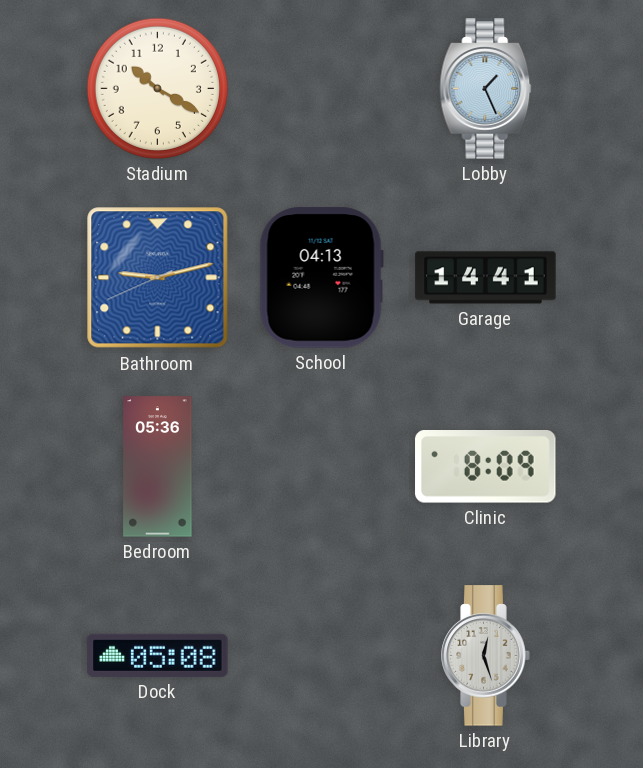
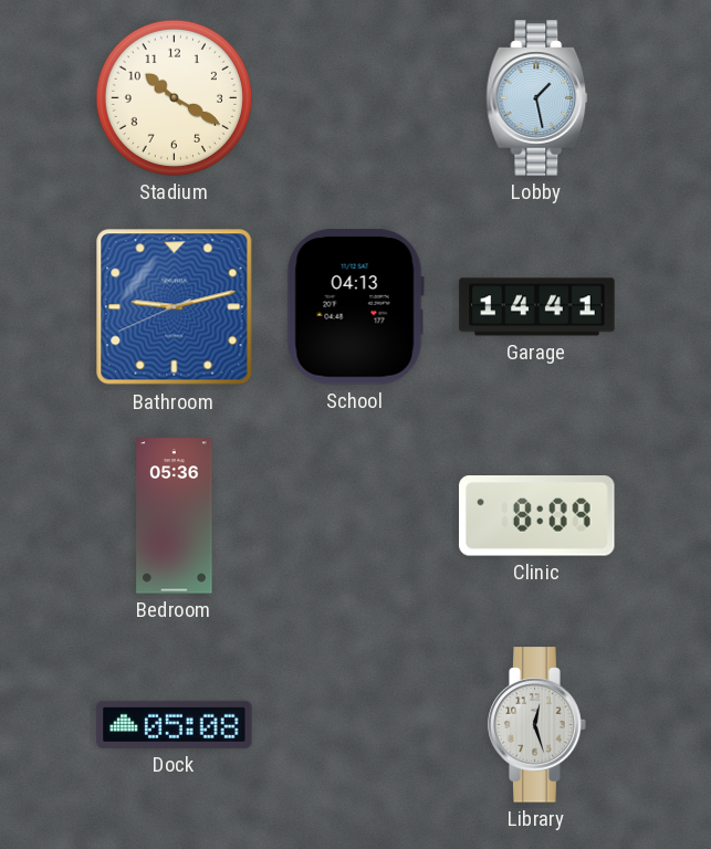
Lobby: 1:26 -> 1:28 (537, 98)
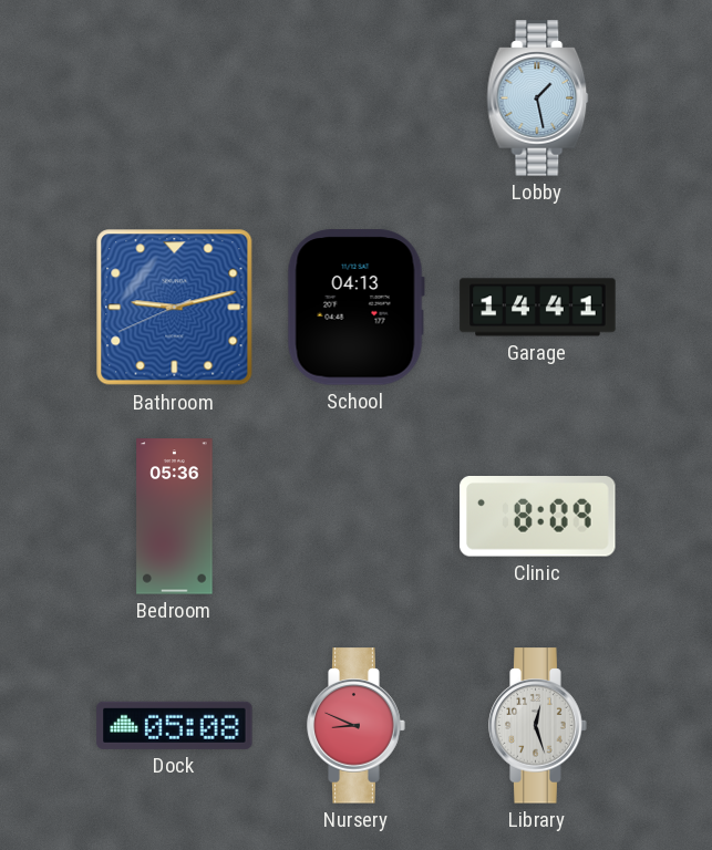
Stadium: 10:20 -> none (174, 97)
Nursery: none -> 8:49 (357, 726)
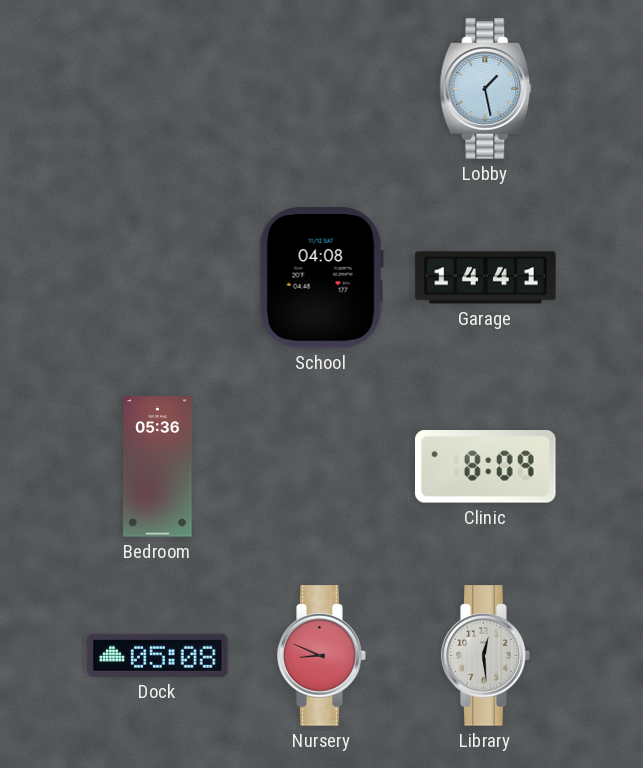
Bathroom: 9:12 -> none (175, 308)
School: 04:13 -> 04:08 (321, 278)
Library: 12:27 -> 12:29 (486, 656)
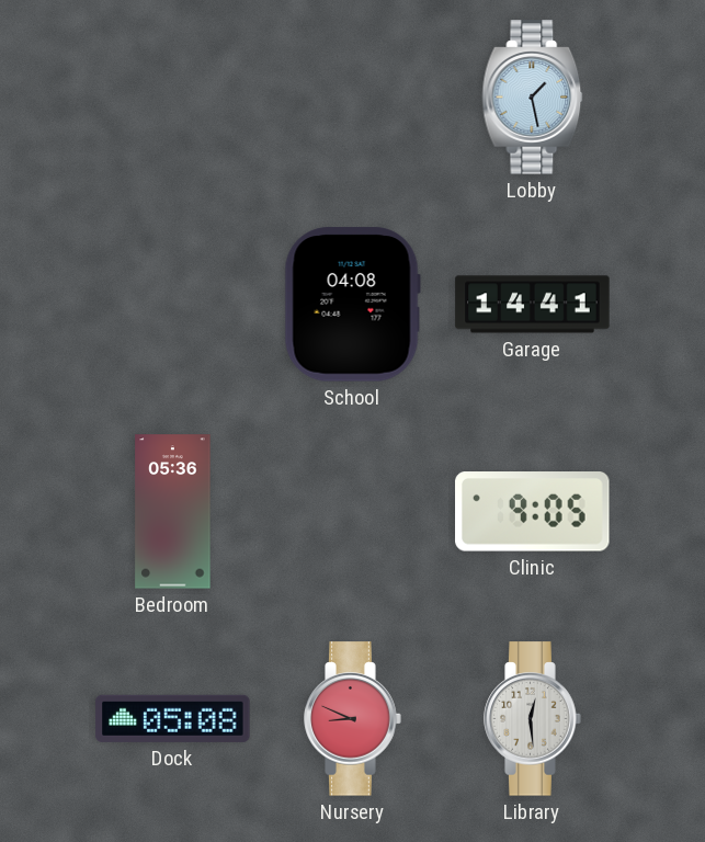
Clinic: 8:09 -> 9:05 (533, 512)
